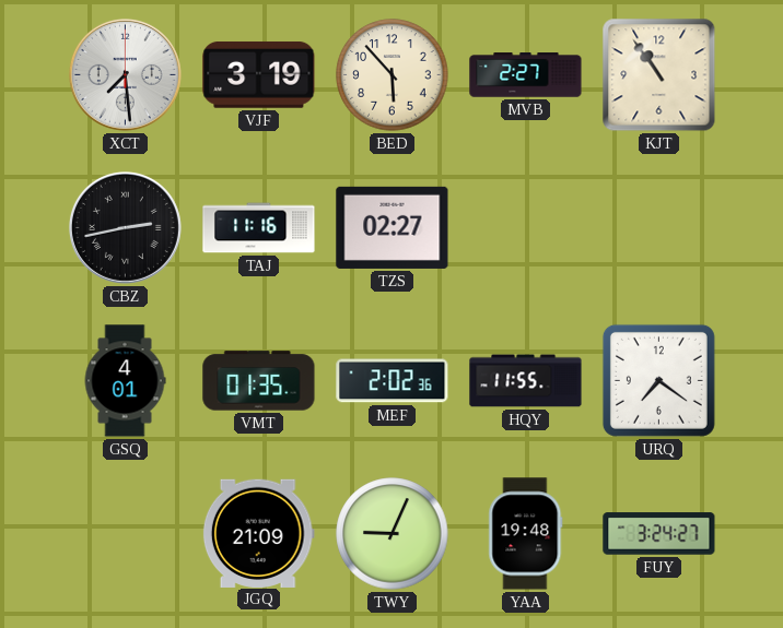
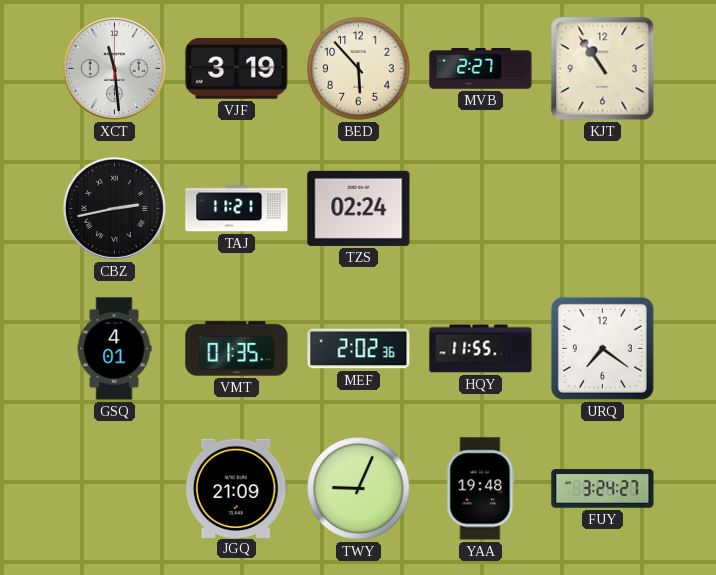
XCT: 7:29 -> 11:29 (114, 68)
TAJ: 11:16 -> 11:21 (237, 209)
TZS: 02:27 -> 02:24 (359, 208)
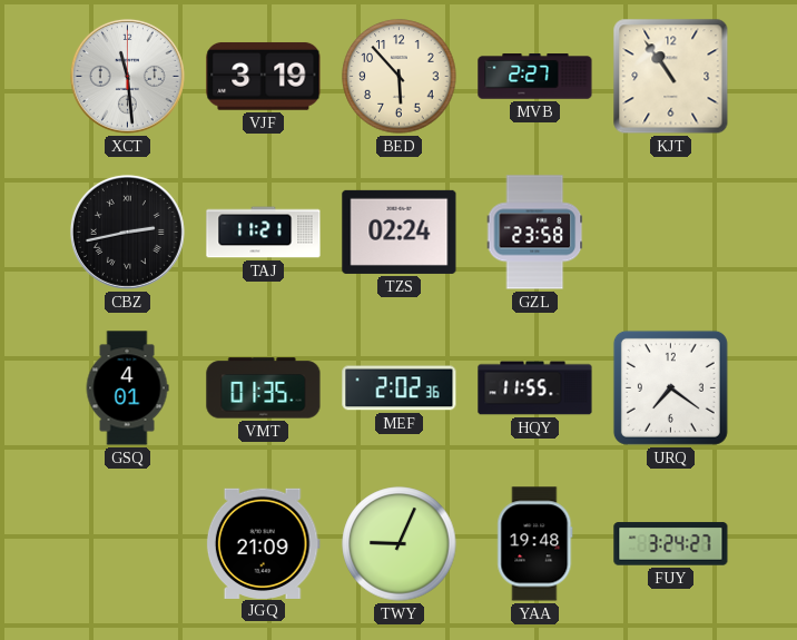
GZL: none -> 23:58 (535, 233)
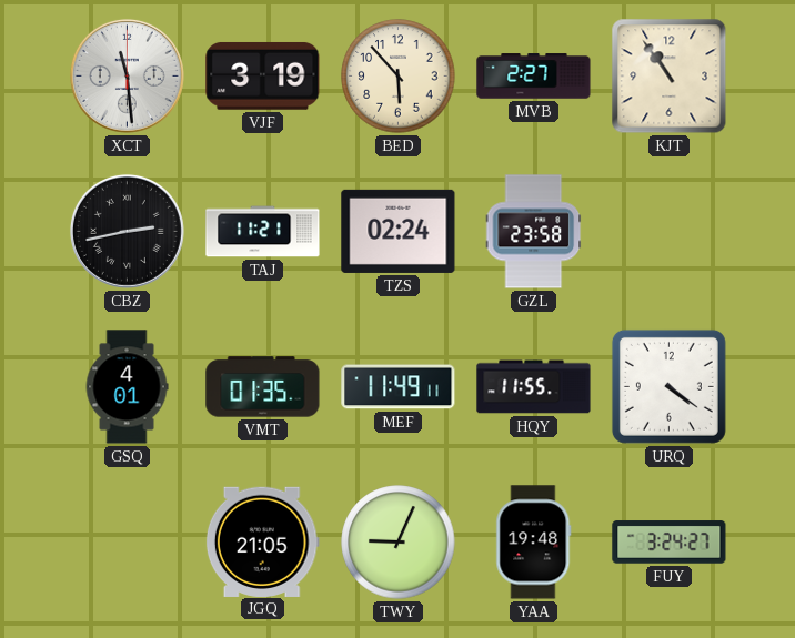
MEF: 2:02 -> 11:49 (399, 387)
URQ: 7:21 -> 4:21 (668, 386)
JGQ: 21:09 -> 21:05 (262, 541)
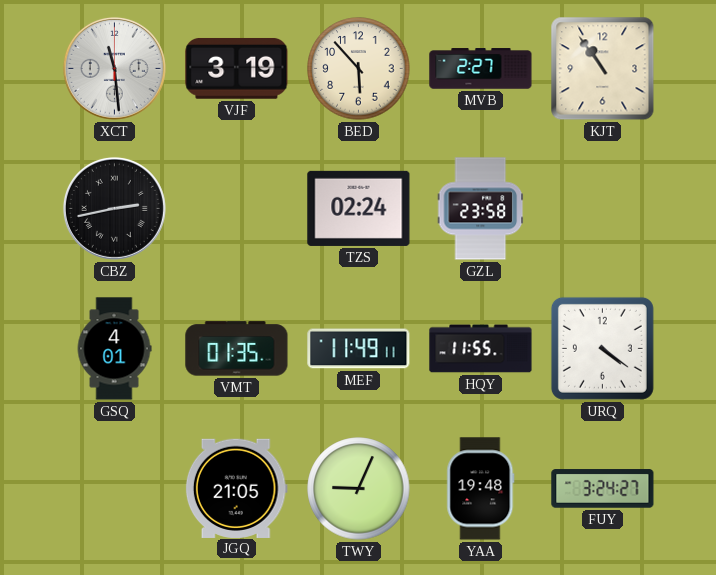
TAJ: 11:21 -> none (263, 232)
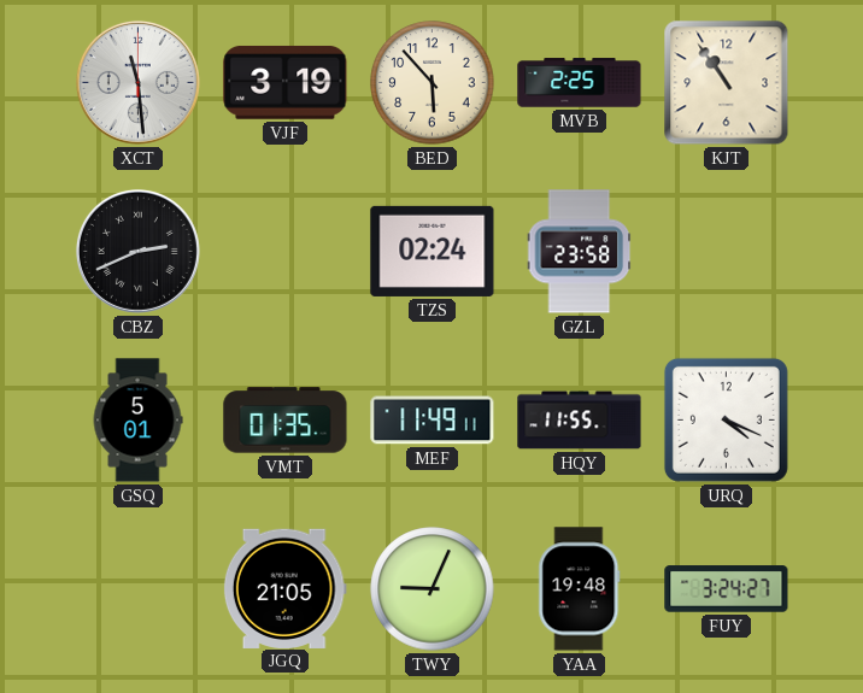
MVB: 2:27 -> 2:25 (580, 83)
CBZ: 2:43 -> 2:41 (137, 251)
GSQ: 4:01 -> 5:01 (137, 421)
URQ: 4:21 -> 4:19 (726, 419)
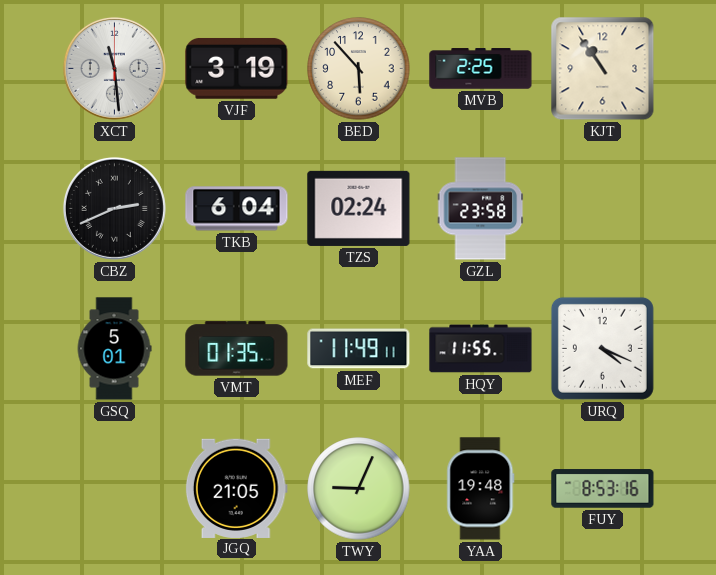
TKB: none -> 6:04 (237, 209)
FUY: 3:24 -> 8:53 (603, 489)
